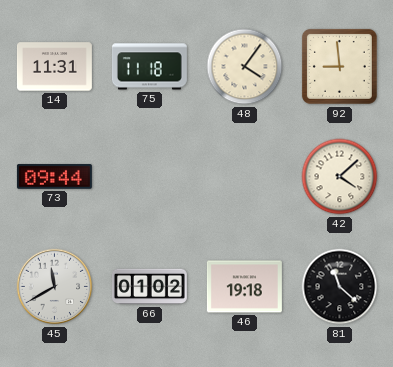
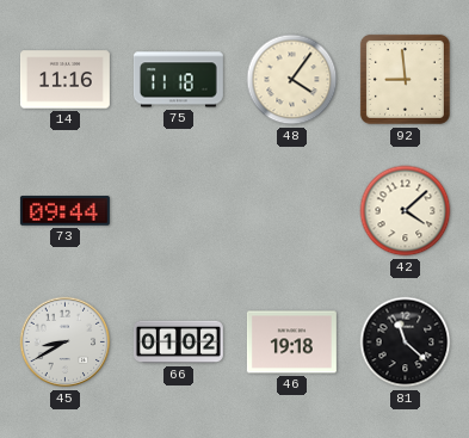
14: 11:31 -> 11:16 (64, 80)
45: 11:40 -> 8:40 (66, 343)
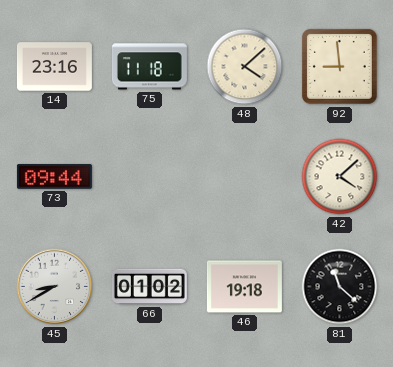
14: 11:16 -> 23:16 (54, 67)
48: 4:06 -> 4:08 (245, 67)
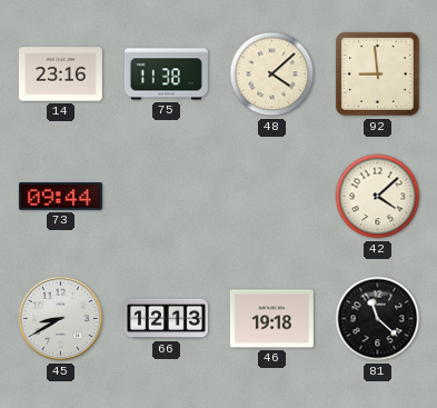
75: 11:18 -> 11:38 (166, 74)
66: 01:02 -> 12:13 (166, 319)
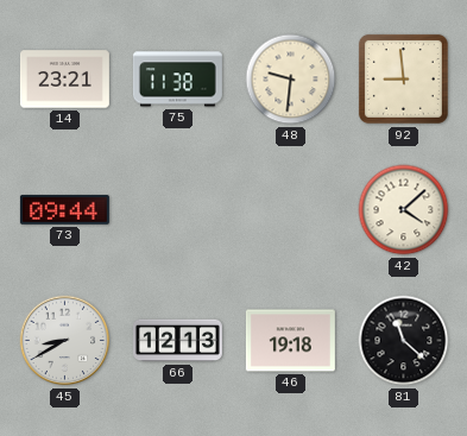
14: 23:16 -> 23:21 (64, 80)
48: 4:08 -> 9:31 (291, 80)
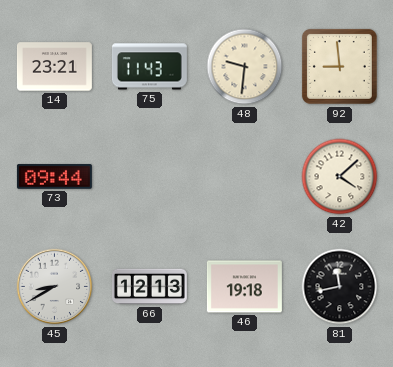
75: 11:38 -> 11:43 (149, 67)
81: 11:22 -> 11:43 (340, 287)
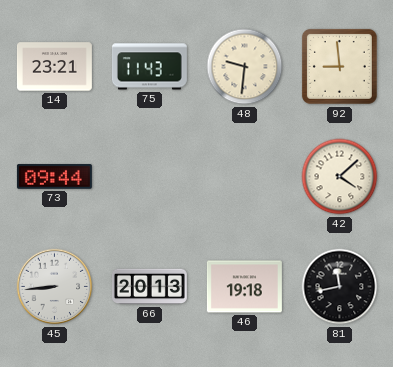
45: 8:40 -> 8:44 (55, 287)
66: 12:13 -> 20:13 (149, 287)
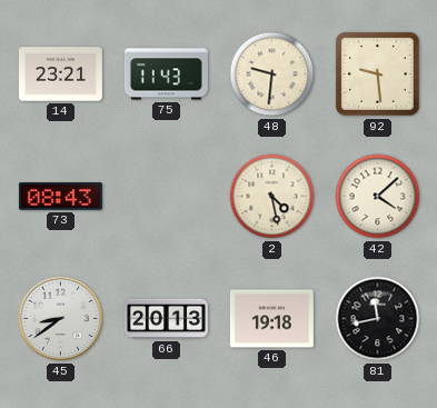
92: 8:59 -> 9:29 (377, 73)
73: 09:44 -> 08:43 (60, 197)
2: none -> 4:28 (272, 197)
45: 8:44 -> 8:39 (61, 319)
